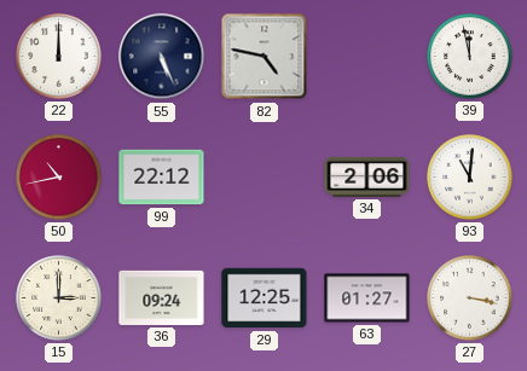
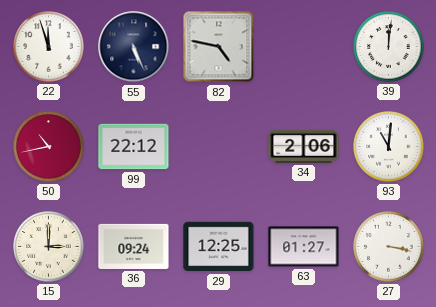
22: 12:00 -> 11:57 (49, 47)
39: 11:58 -> 12:01 (389, 47)
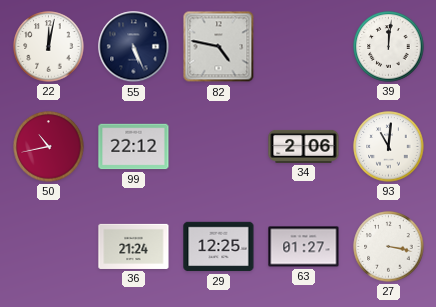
22: 11:57 -> 12:02 (49, 47)
15: 3:00 -> none (49, 247)
36: 09:24 -> 21:24 (134, 246)
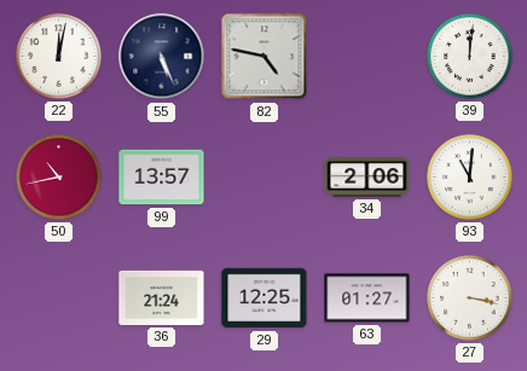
99: 22:12 -> 13:57 (162, 178)
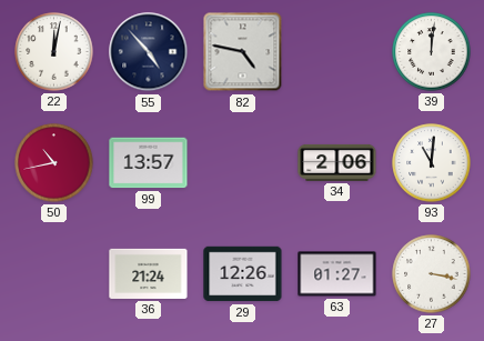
55: 5:26 -> 4:53 (149, 52)
29: 12:25 -> 12:26 (243, 274)
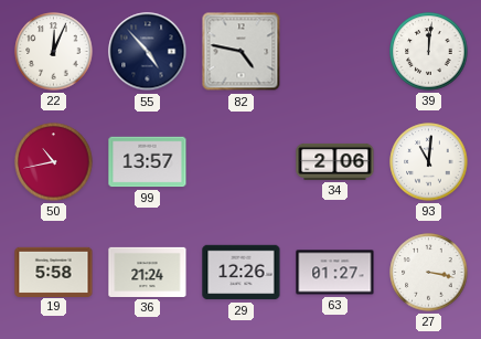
22: 12:02 -> 12:04 (54, 52)
19: none -> 5:58 (54, 272)
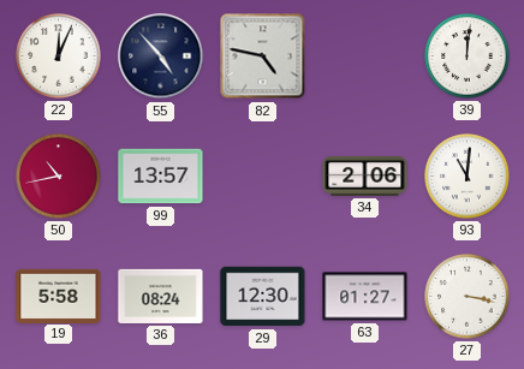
36: 21:24 -> 08:24 (161, 296)
29: 12:26 -> 12:30 (263, 297)
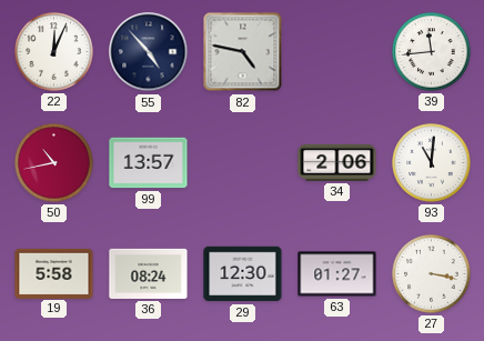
39: 12:01 -> 11:44 (432, 52)
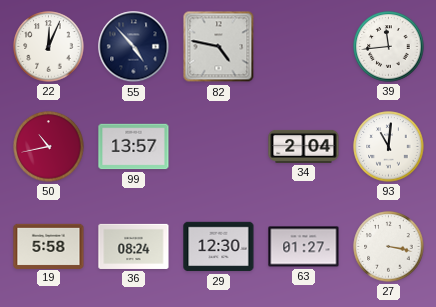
34: 2:06 -> 2:04 (304, 146)
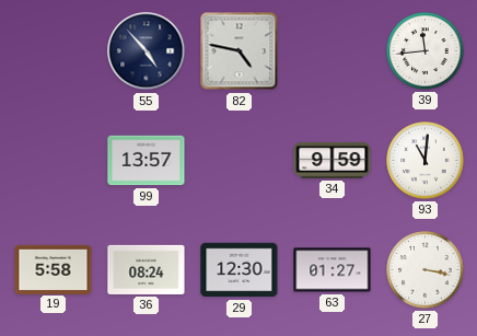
22: 12:04 -> none (49, 47)
50: 10:43 -> none (49, 147)
34: 2:04 -> 9:59 (333, 160)
